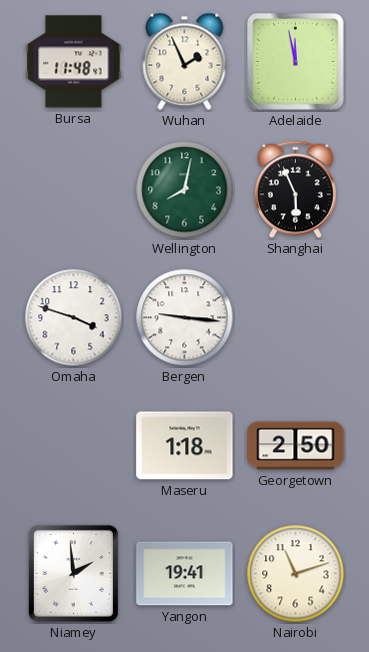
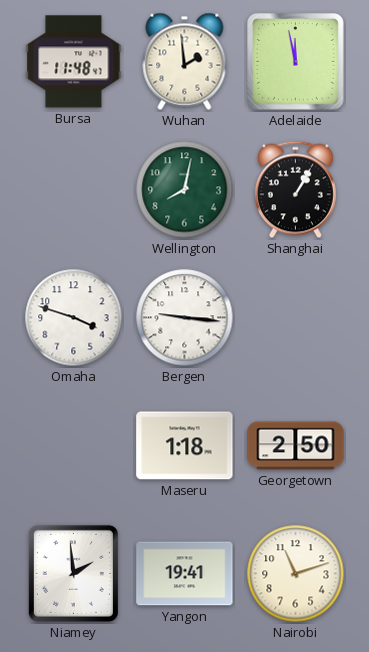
Wuhan: 1:56 -> 1:59 (185, 61)
Shanghai: 5:56 -> 1:05 (295, 190)
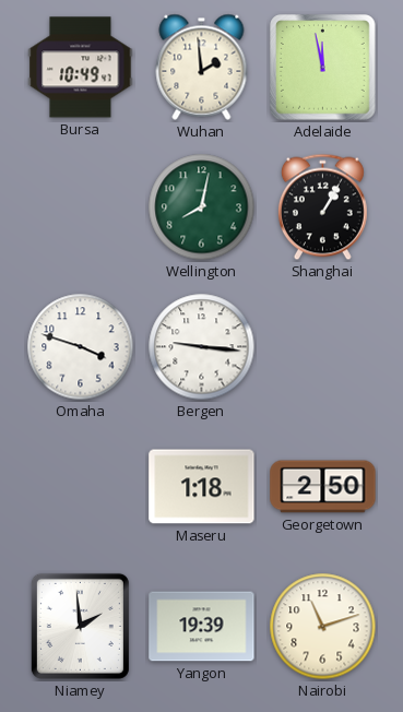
Bursa: 11:48 -> 10:49 (81, 68)
Yangon: 19:41 -> 19:39 (202, 627)
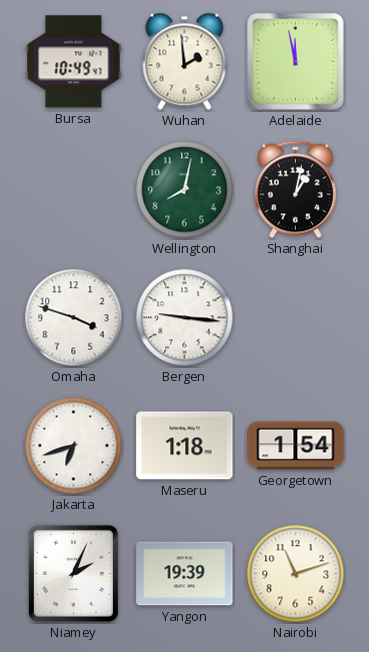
Shanghai: 1:05 -> 1:02 (295, 190)
Jakarta: none -> 6:42 (74, 446)
Georgetown: 2:50 -> 1:54 (296, 446)
Niamey: 1:59 -> 2:04 (73, 573)
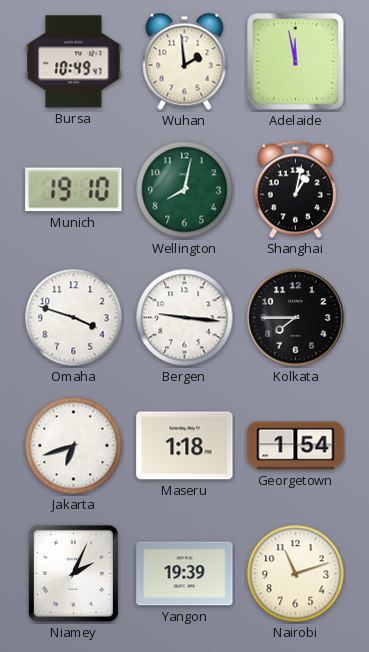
Munich: none -> 19:10 (74, 190)
Kolkata: none -> 7:45 (296, 318)
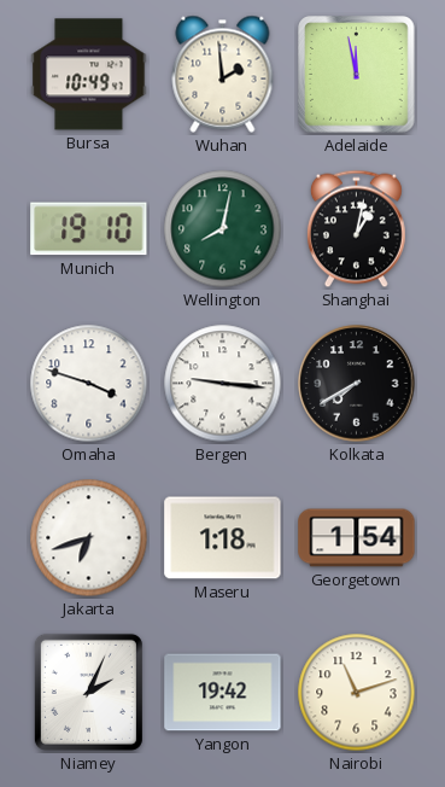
Kolkata: 7:45 -> 7:40 (357, 384)
Yangon: 19:39 -> 19:42 (223, 693)
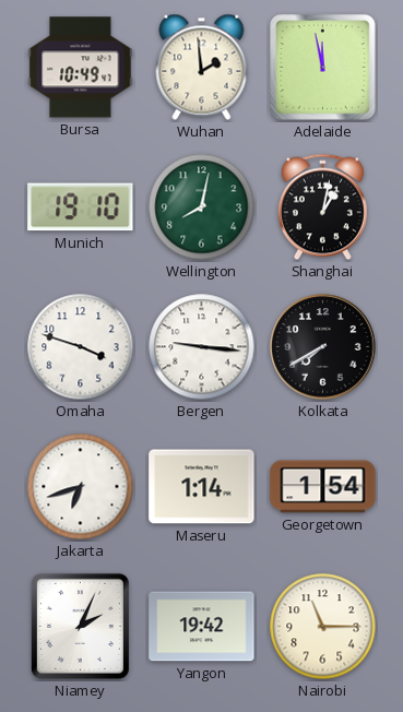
Maseru: 1:18 -> 1:14 (202, 487)
Nairobi: 11:12 -> 11:15 (323, 627)
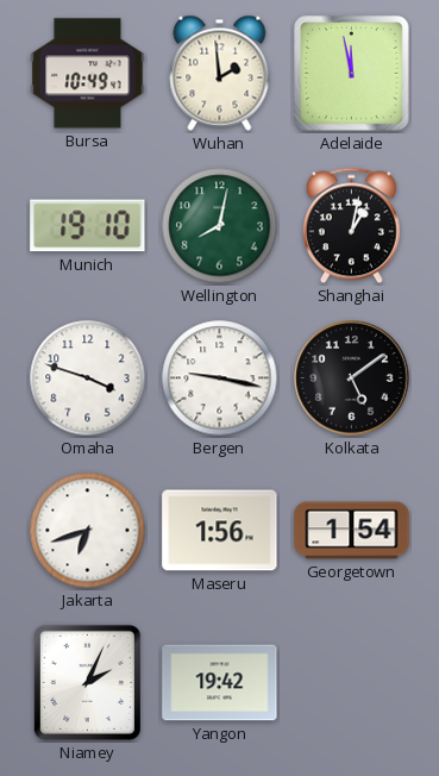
Bergen: 9:16 -> 9:17 (220, 378)
Kolkata: 7:40 -> 5:09 (352, 378)
Maseru: 1:14 -> 1:56 (220, 531)
Nairobi: 11:15 -> none (323, 627)
